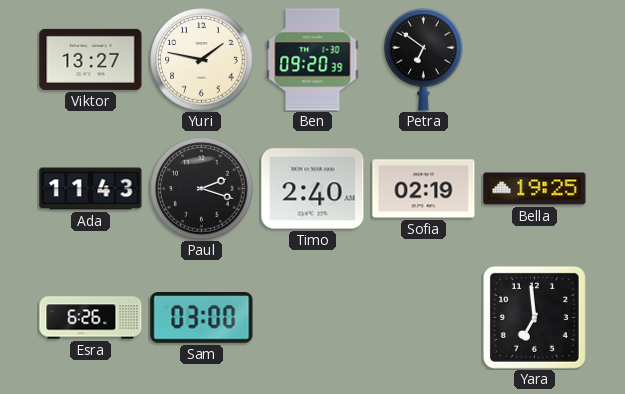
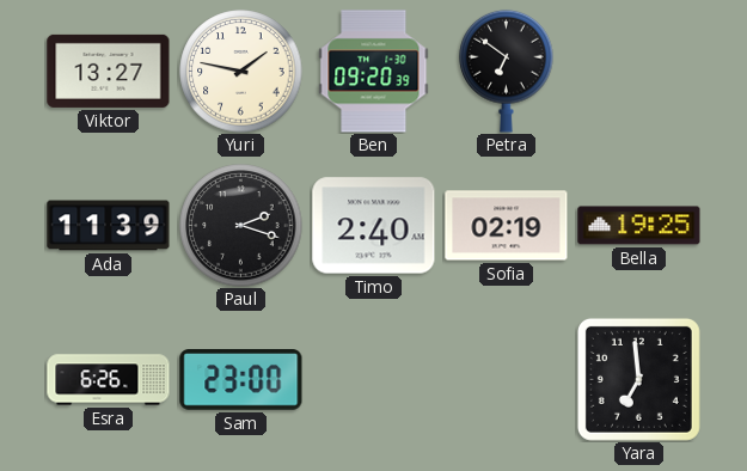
Ada: 11:43 -> 11:39 (109, 226)
Sam: 03:00 -> 23:00 (241, 380)
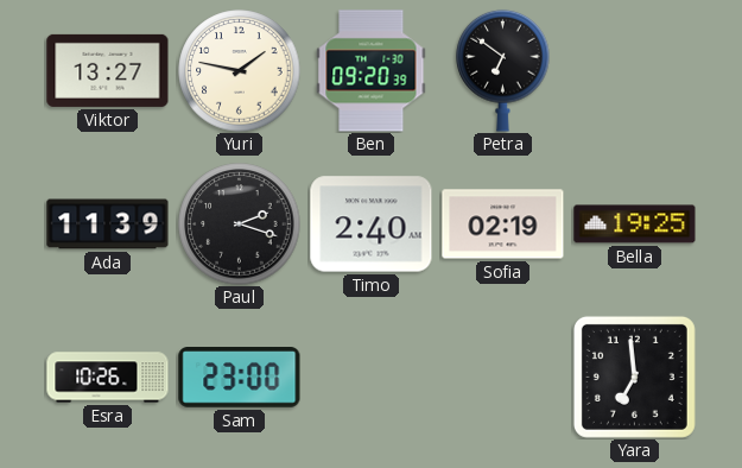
Esra: 6:26 -> 10:26 (108, 378)
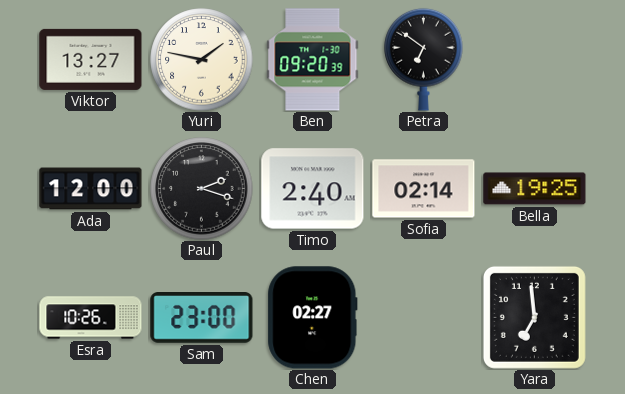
Ada: 11:39 -> 12:00 (91, 189)
Sofia: 02:19 -> 02:14 (424, 189)
Chen: none -> 02:27 (313, 318)
